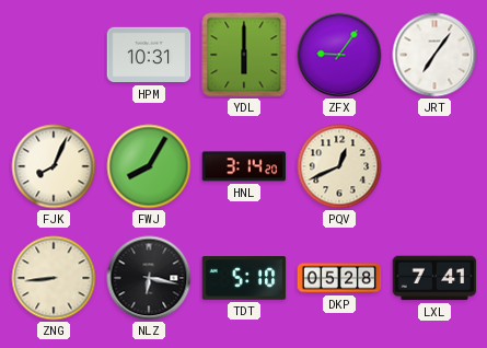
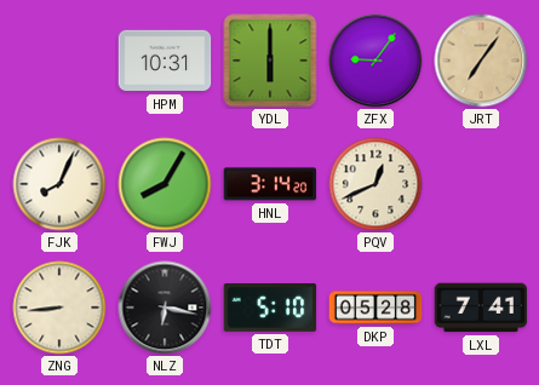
JRT dial: white -> champagne (481, 61)
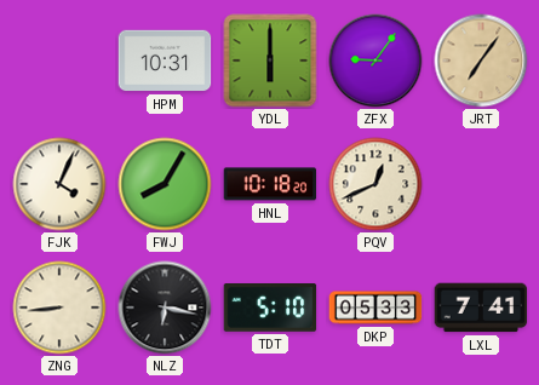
FJK: 8:04 -> 4:04 (59, 184)
HNL: 3:14 -> 10:18 (270, 184)
DKP: 05:28 -> 05:33 (375, 308)
